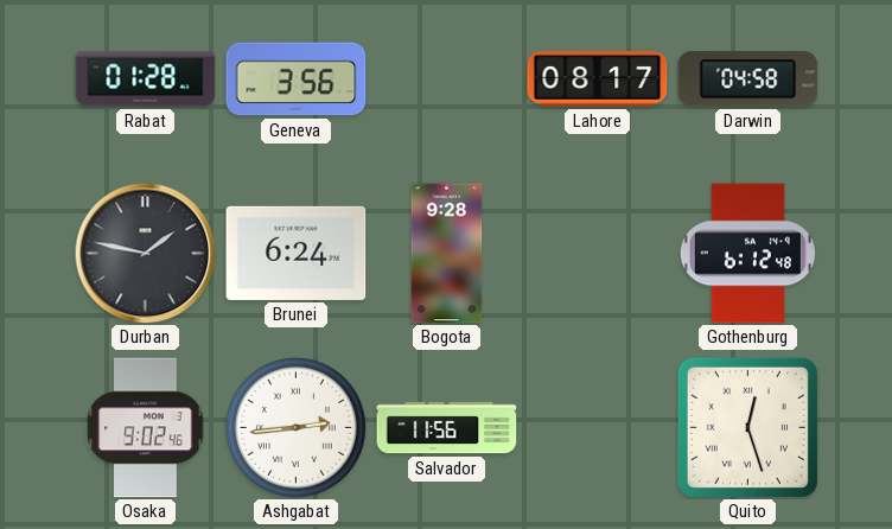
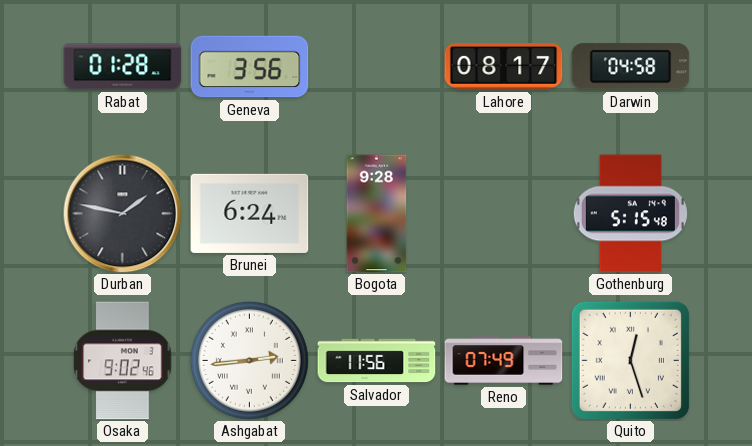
Gothenburg: 6:12 -> 5:15 (630, 214)
Reno: none -> 07:49 (504, 361)
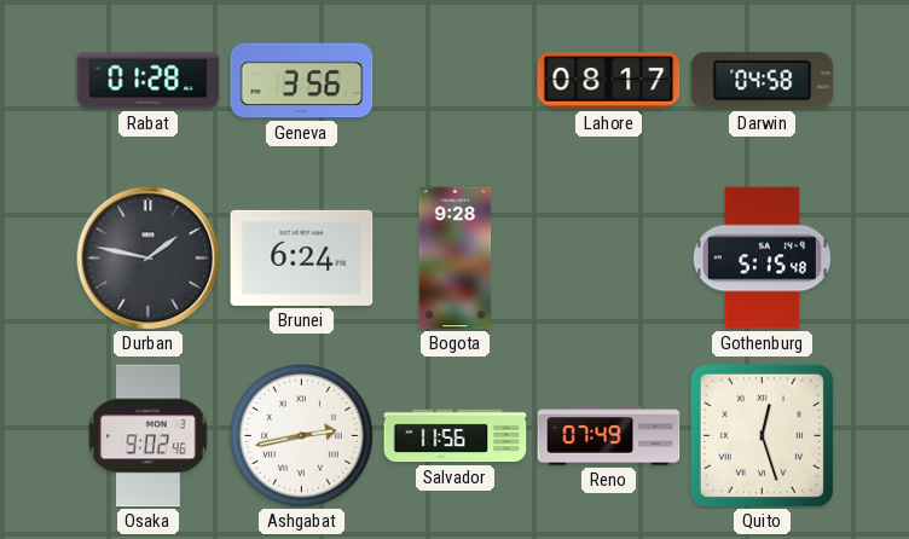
Ashgabat: 2:44 -> 2:43 (301, 435)
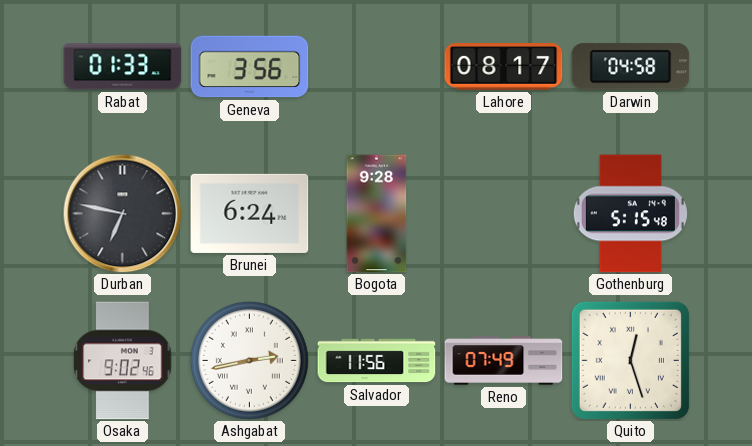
Rabat: 01:28 -> 01:33 (123, 67)
Durban: 1:47 -> 6:47 (123, 214)
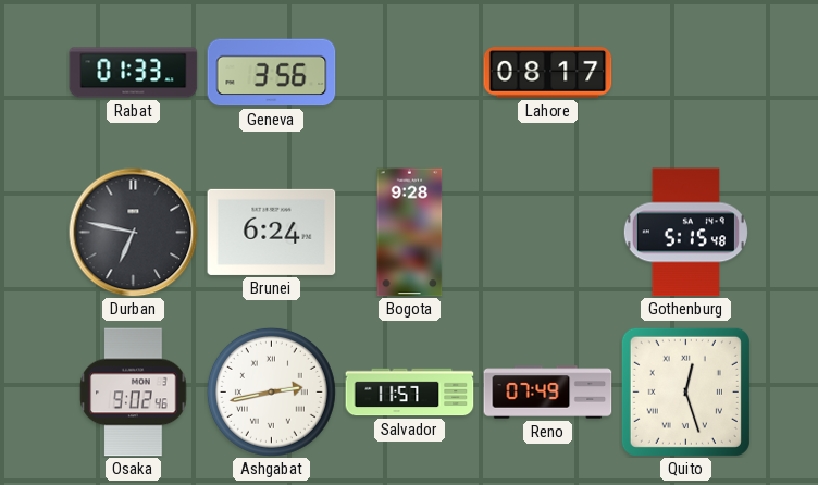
Darwin: 04:58 -> none (631, 67)
Salvador: 11:56 -> 11:57 (410, 393)
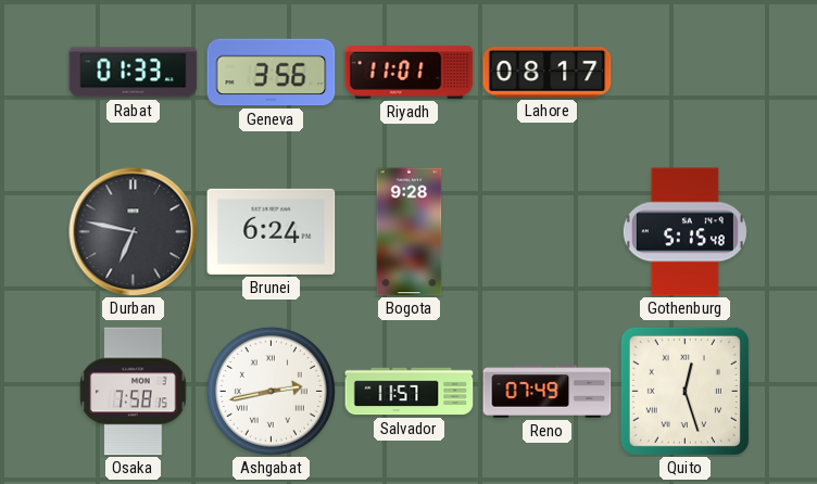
Riyadh: none -> 11:01 (410, 73)
Osaka: 9:02 -> 7:58 (134, 392)
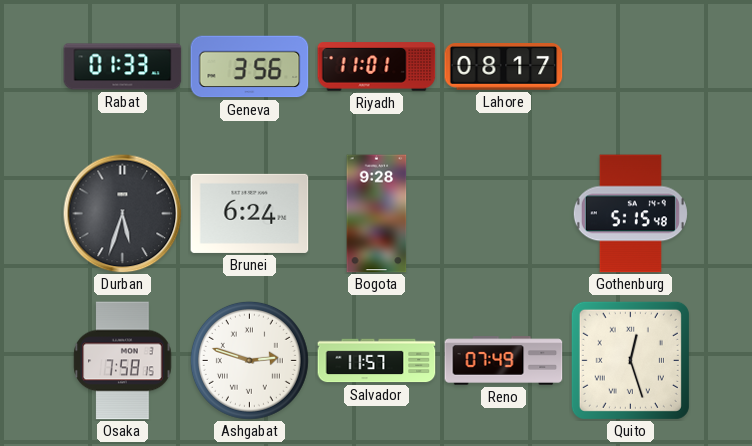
Durban: 6:47 -> 5:33 (123, 214)
Ashgabat: 2:43 -> 2:48 (249, 360)
